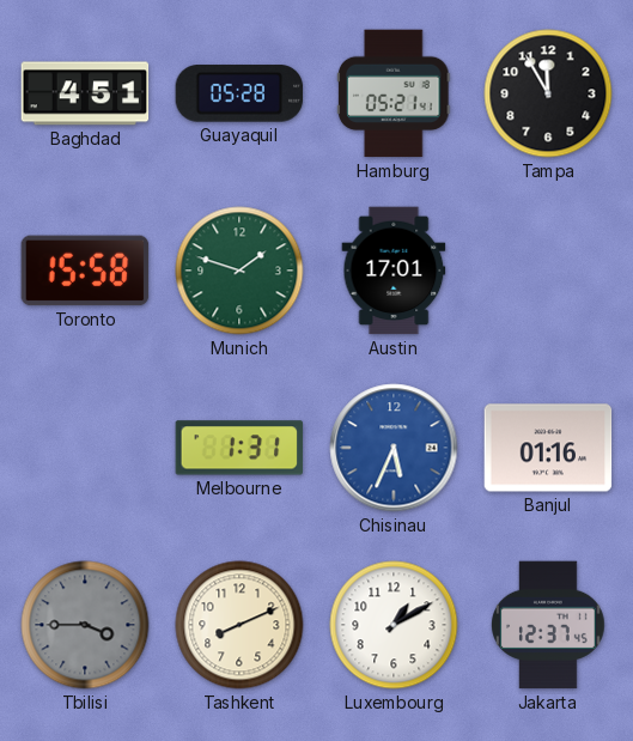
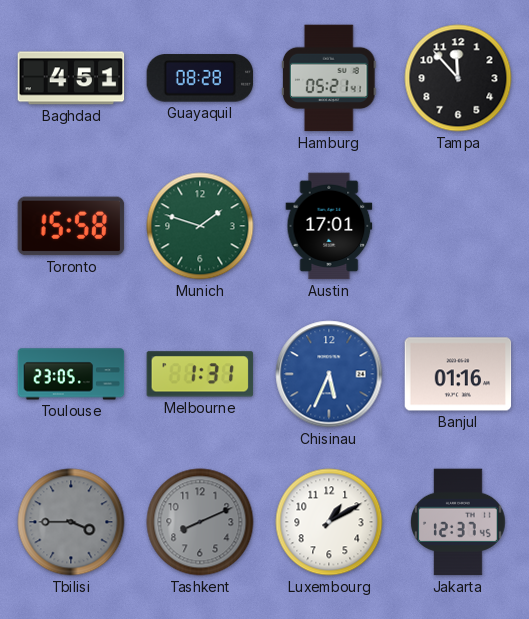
Guayaquil: 05:28 -> 08:28 (200, 78)
Tampa: 11:55 -> 11:53 (458, 78)
Toulouse: none -> 23:05 (71, 374)
Tashkent dial: cream -> grey (200, 522)
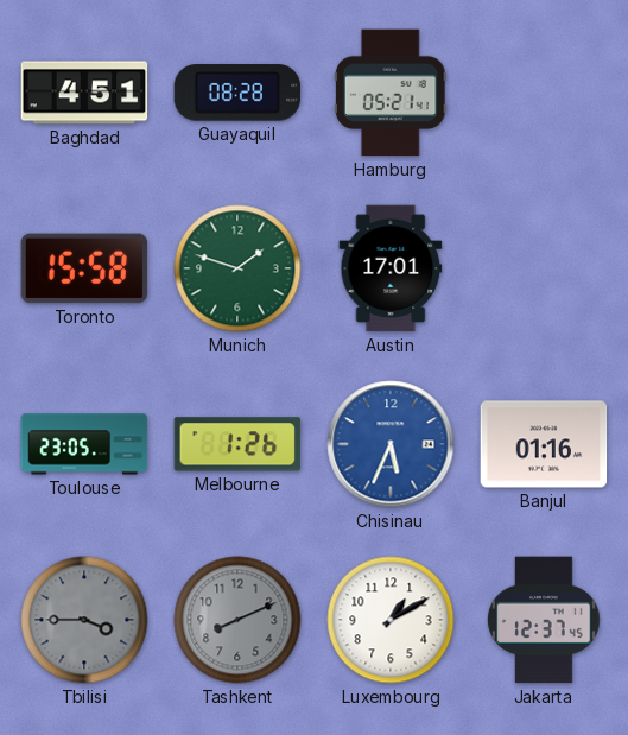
Tampa: 11:53 -> none (458, 78)
Melbourne: 1:31 -> 1:26 (237, 444)
